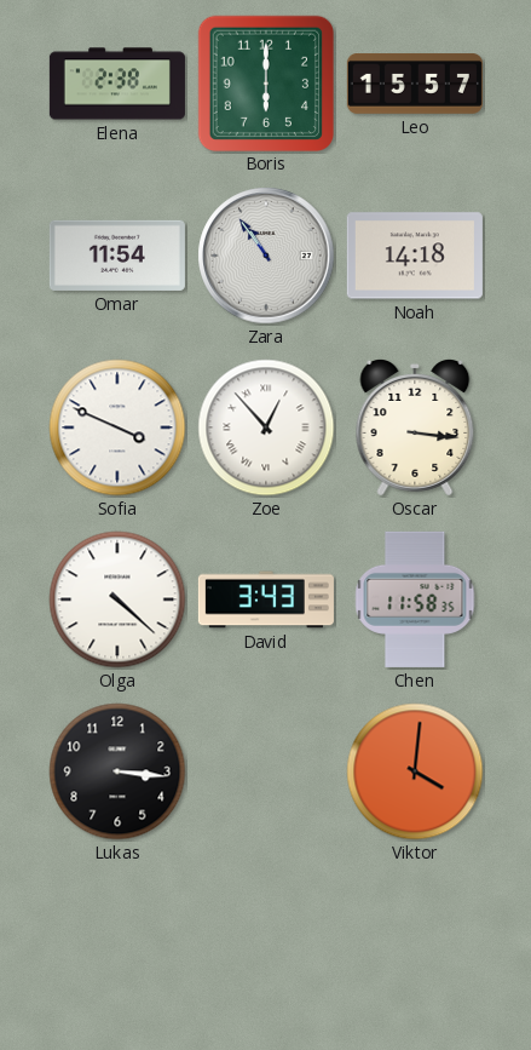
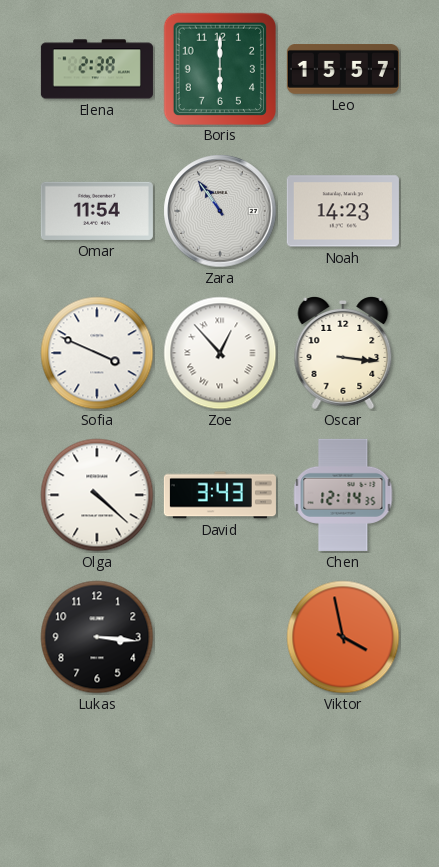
Noah: 14:18 -> 14:23 (343, 211)
Chen: 11:58 -> 12:14 (343, 495)
Viktor: 4:01 -> 3:58 (343, 637)
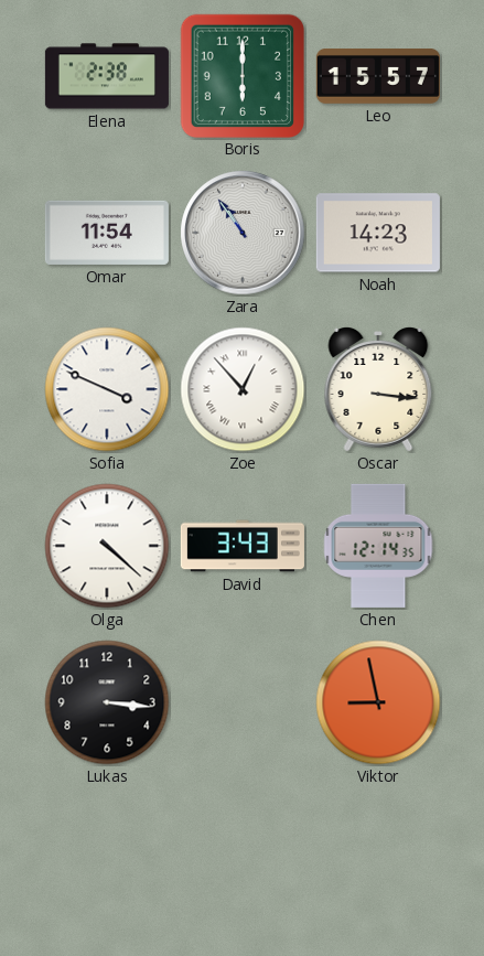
Viktor: 3:58 -> 8:58 (378, 702)
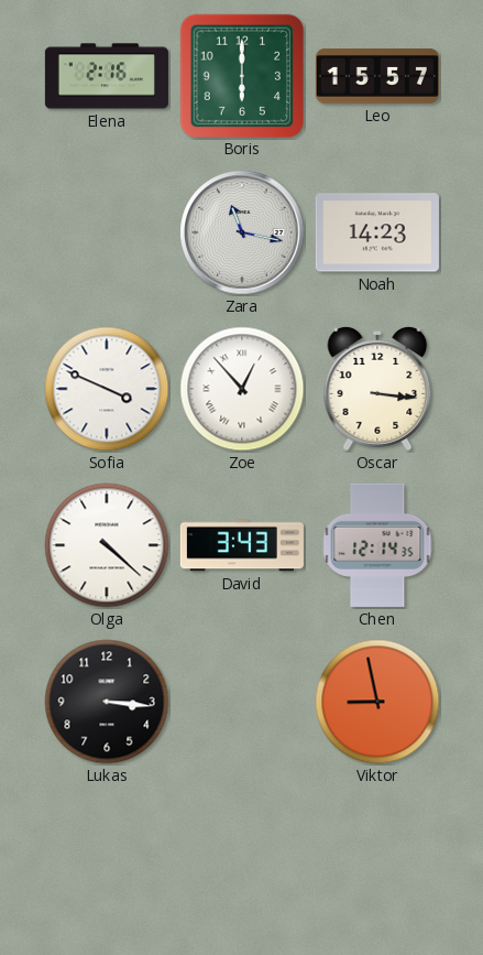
Elena: 2:38 -> 2:16 (107, 76)
Omar: 11:54 -> none (107, 233)
Zara: 10:54 -> 11:17 (242, 232)
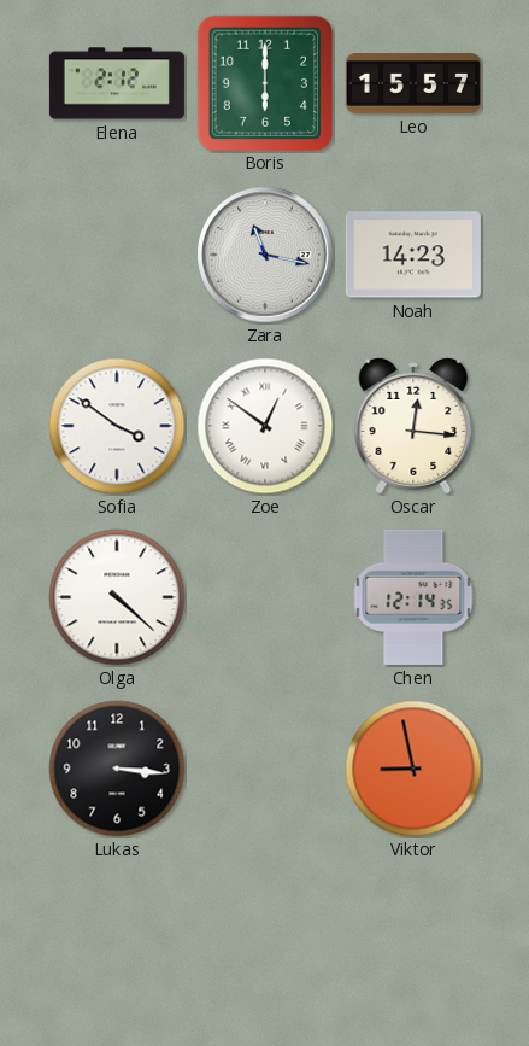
Elena: 2:16 -> 2:12 (117, 83)
Sofia: 3:49 -> 3:51 (117, 426)
Zoe: 12:53 -> 12:51 (265, 426)
Oscar: 3:16 -> 12:16 (413, 427)
David: 3:43 -> none (242, 545)
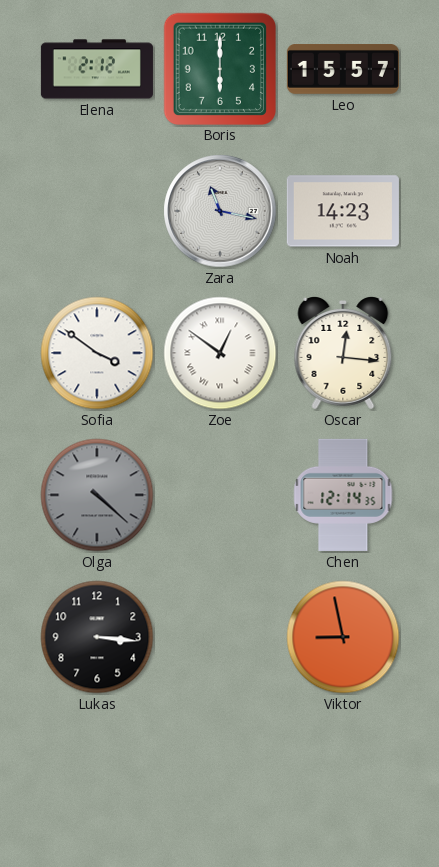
Olga dial: white -> grey (97, 495)
